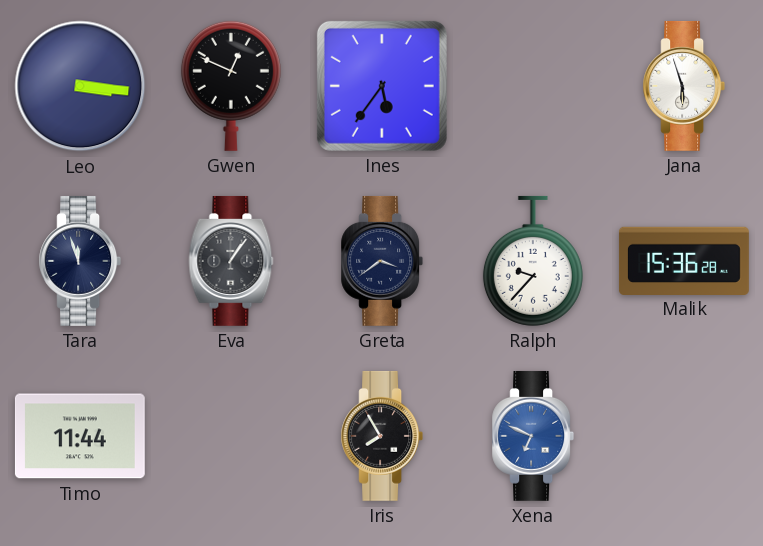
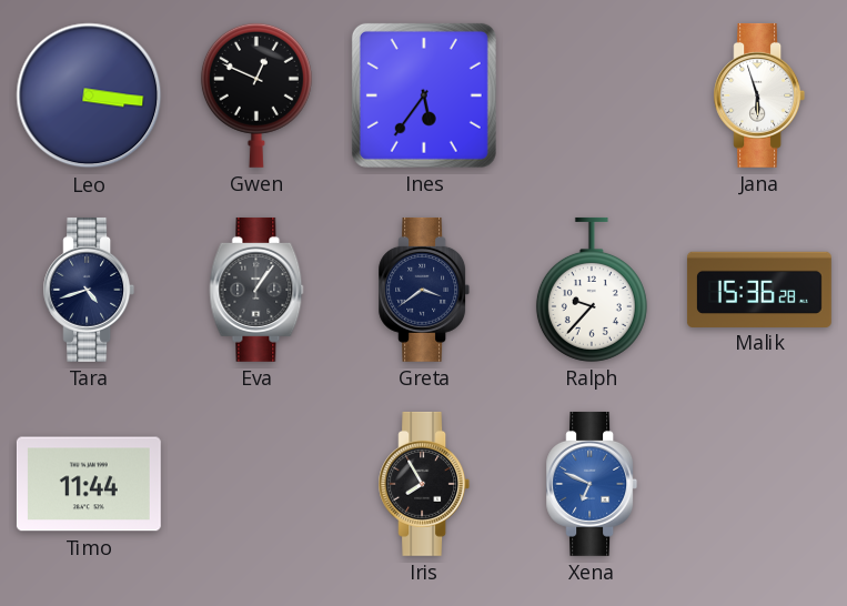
Tara: 11:57 -> 4:42 (89, 290)
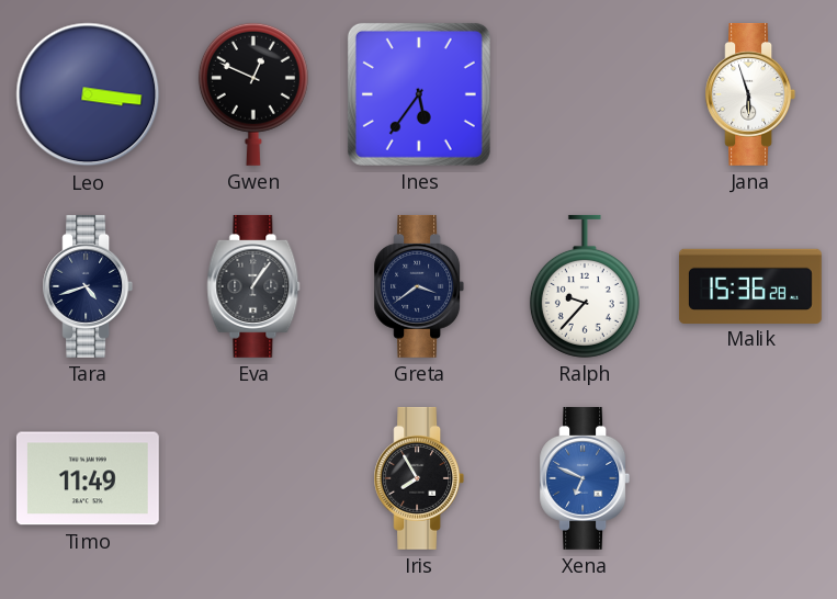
Timo: 11:44 -> 11:49 (88, 478)
